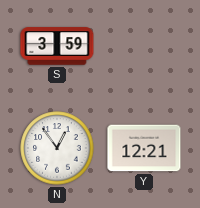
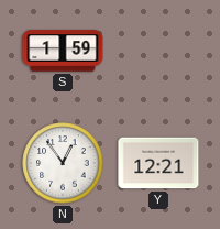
S: 3:59 -> 1:59 (63, 51)
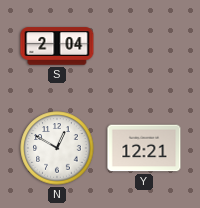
S: 1:59 -> 2:04 (57, 46)
N: 12:54 -> 12:50 (57, 148)
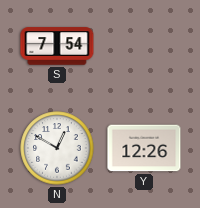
S: 2:04 -> 7:54 (57, 46)
Y: 12:21 -> 12:26 (144, 148)
